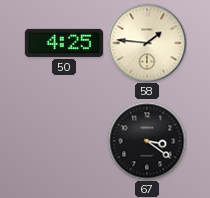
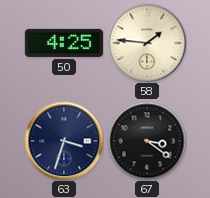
63: none -> 3:33 (64, 141)
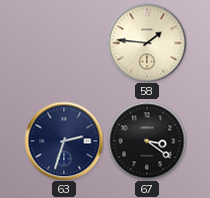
50: 4:25 -> none (64, 43)
63: 3:33 -> 2:33 (64, 141)
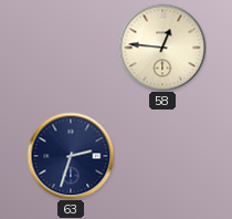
58: 1:46 -> 12:46 (162, 48)
67: 3:21 -> none (147, 141)
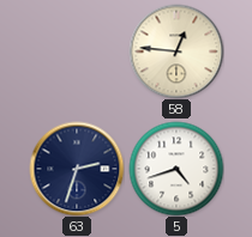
5: none -> 4:42 (176, 169)
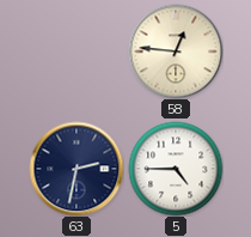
63: 2:33 -> 2:32 (76, 169)
5: 4:42 -> 4:45 (176, 169)
